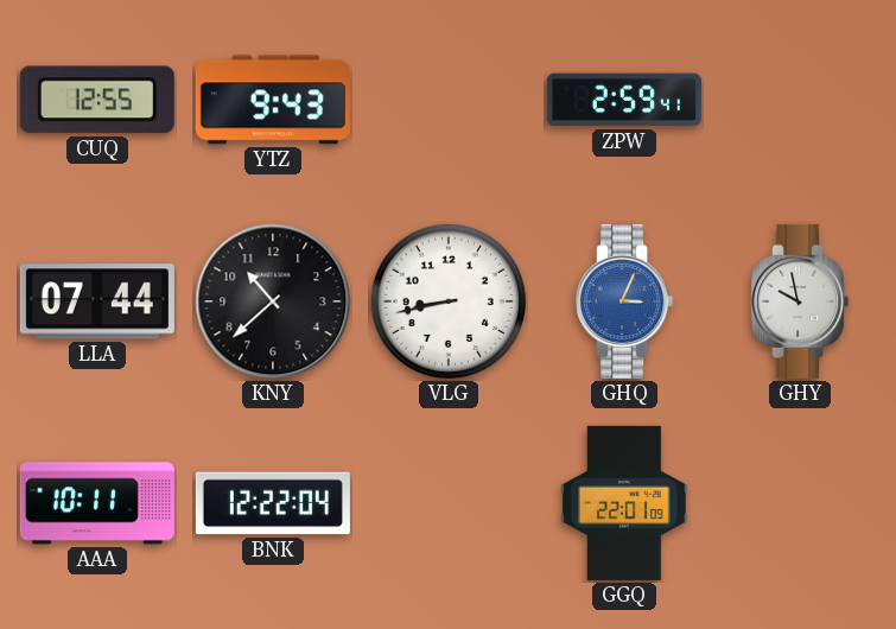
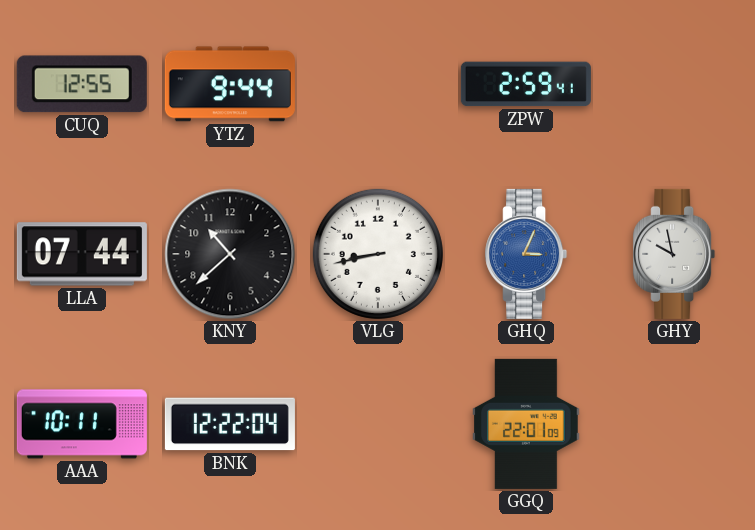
YTZ: 9:43 -> 9:44 (230, 84)
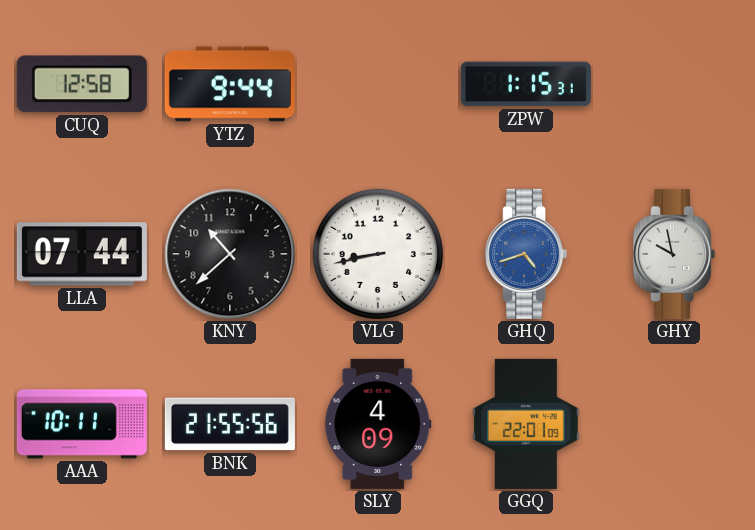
CUQ: 12:55 -> 12:58 (82, 84)
ZPW: 2:59 -> 1:15 (526, 84)
GHQ: 3:04 -> 4:42 (526, 254)
BNK: 12:22 -> 21:55 (230, 424)
SLY: none -> 4:09 (378, 424)
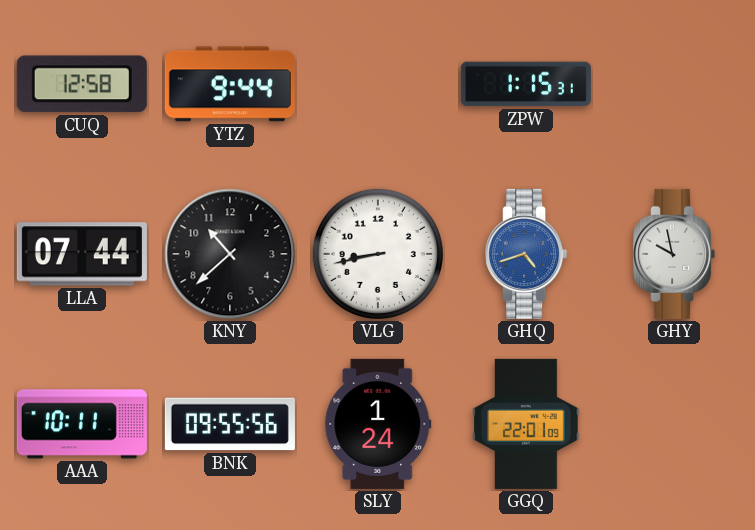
BNK: 21:55 -> 09:55 (230, 424)
SLY: 4:09 -> 1:24 (378, 424)
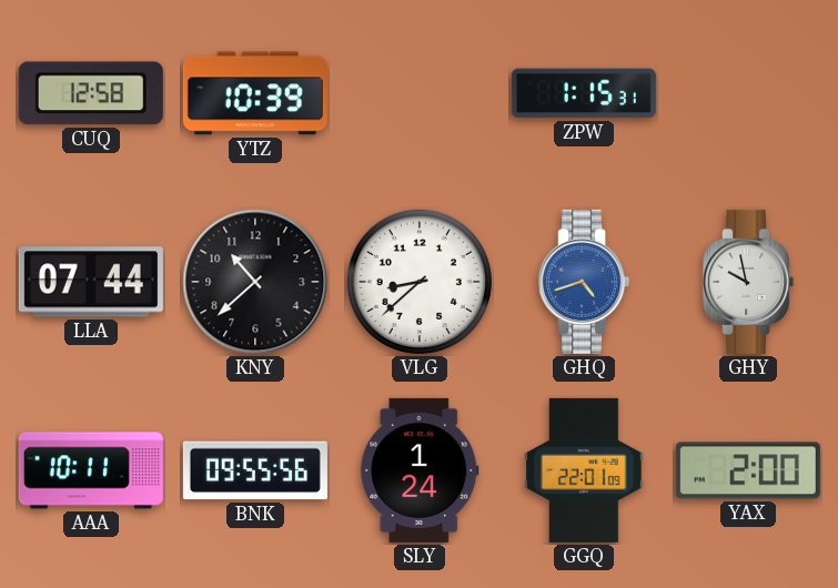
YTZ: 9:44 -> 10:39 (255, 93)
VLG: 8:43 -> 8:38 (420, 282)
YAX: none -> 2:00 (748, 470)
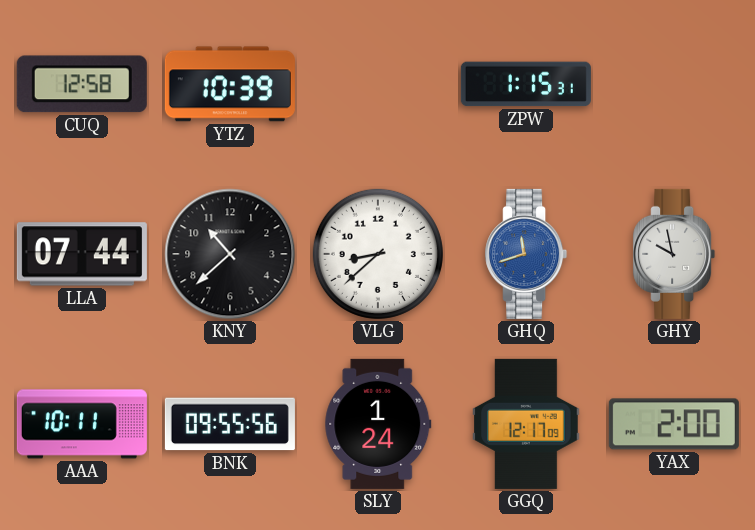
GHQ: 4:42 -> 11:42 (526, 254)
GGQ: 22:01 -> 12:17 (526, 424)
